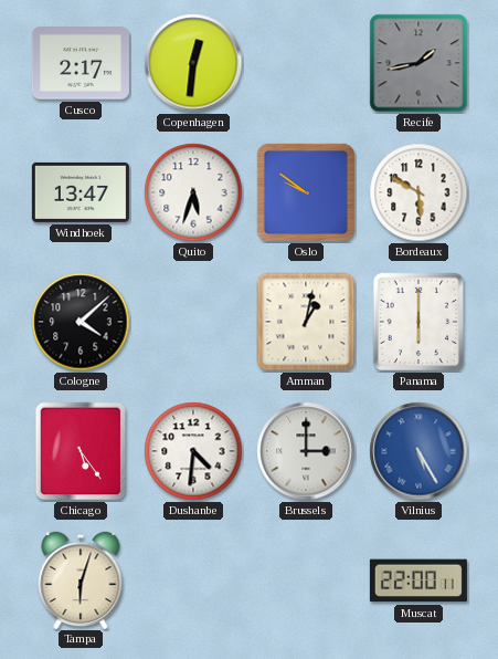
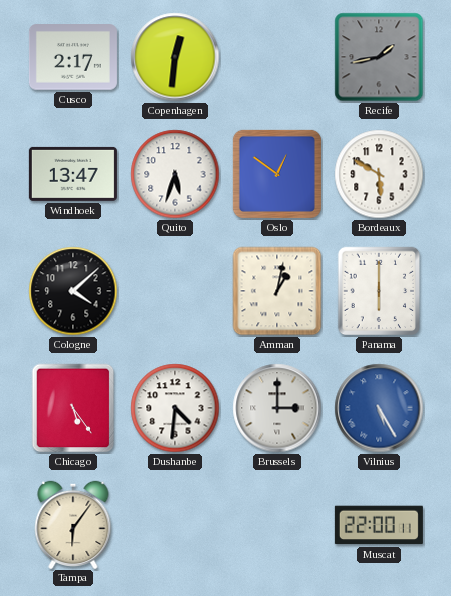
Oslo: 9:51 -> 12:51 (277, 174)
Tampa: 6:03 -> 6:06 (73, 524)
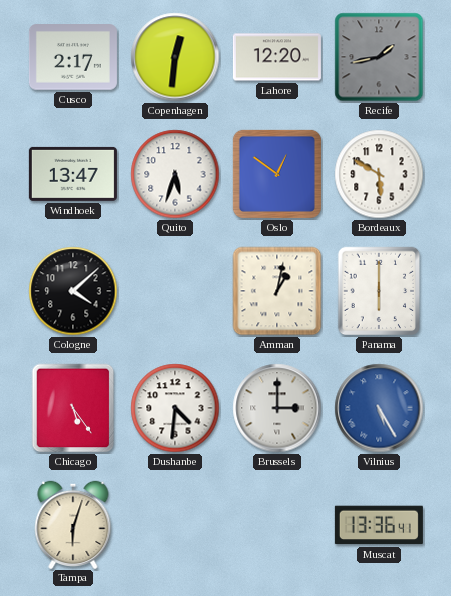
Lahore: none -> 12:20 (277, 57)
Tampa: 6:06 -> 6:03 (73, 524)
Muscat: 22:00 -> 13:36 (379, 525)
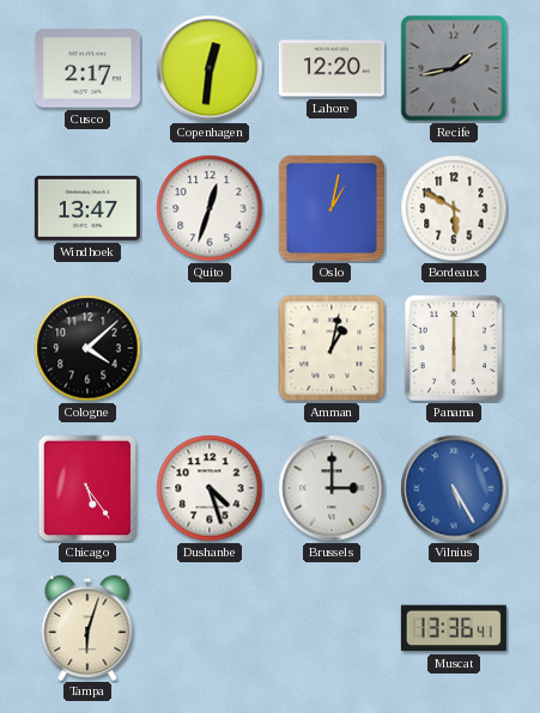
Quito: 5:33 -> 12:33 (210, 208)
Oslo: 12:51 -> 1:02 (332, 208)
Dushanbe: 4:31 -> 4:27 (210, 488)
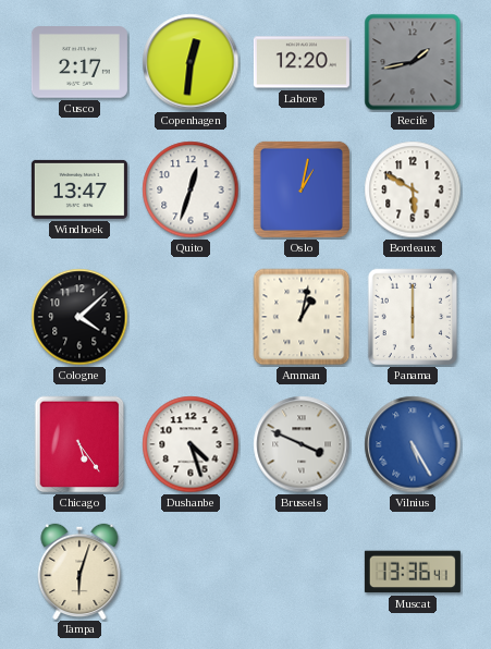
Brussels: 3:00 -> 3:49 (302, 444)
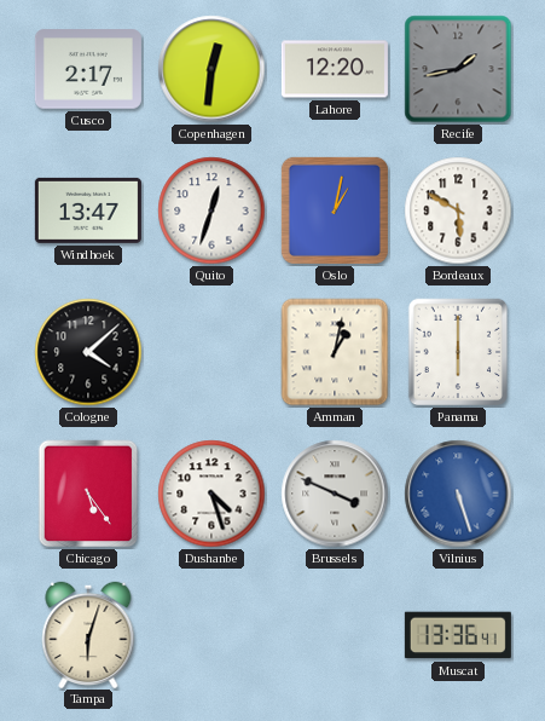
Vilnius: 5:25 -> 5:27 (458, 494)
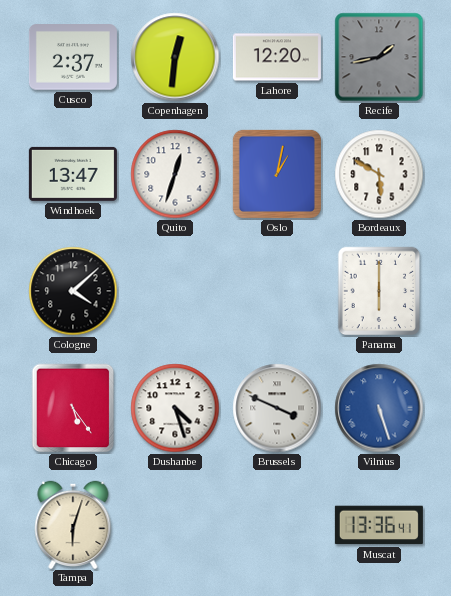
Cusco: 2:17 -> 2:37 (73, 57)
Amman: 1:02 -> none (335, 352)
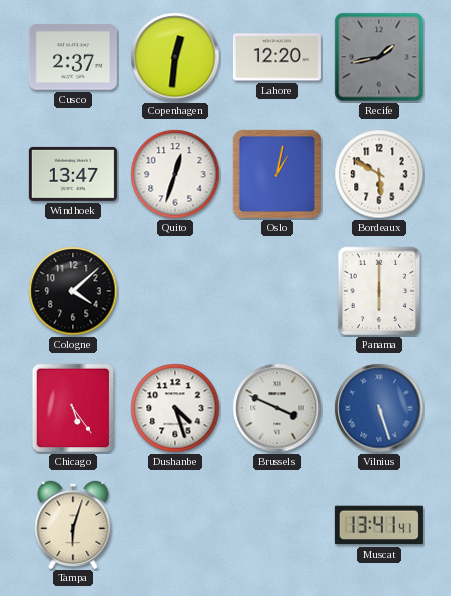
Muscat: 13:36 -> 13:41 (379, 525)
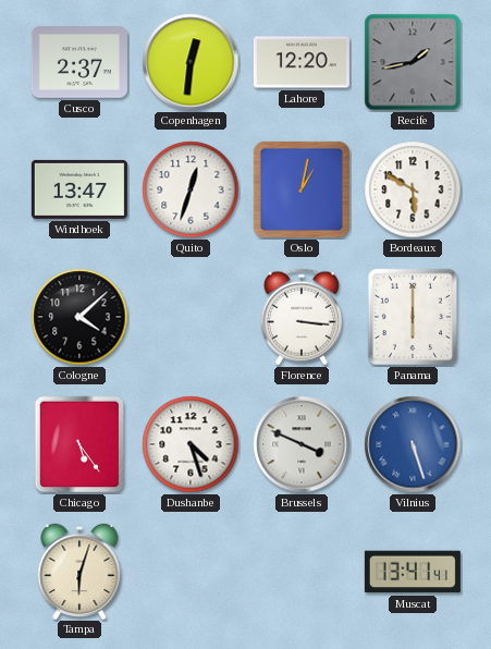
Florence: none -> 3:16 (302, 317)
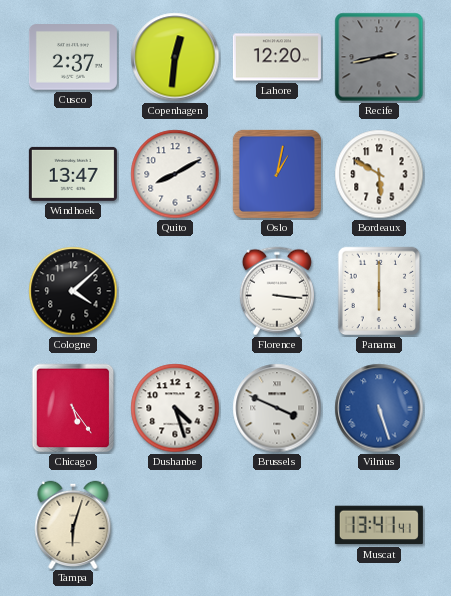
Recife: 1:43 -> 2:43 (379, 57)
Quito: 12:33 -> 8:10 (175, 174)
